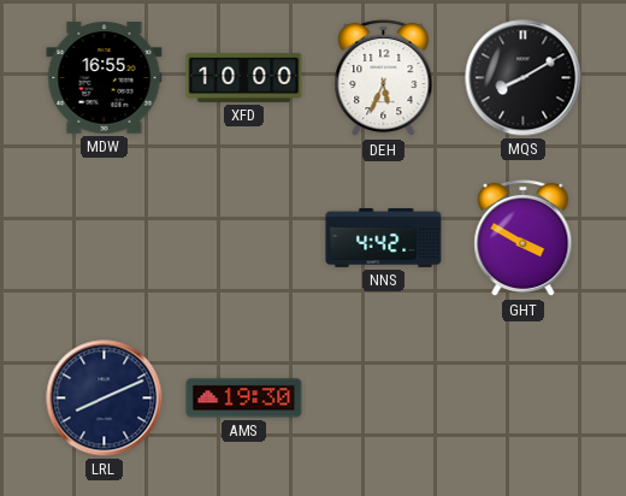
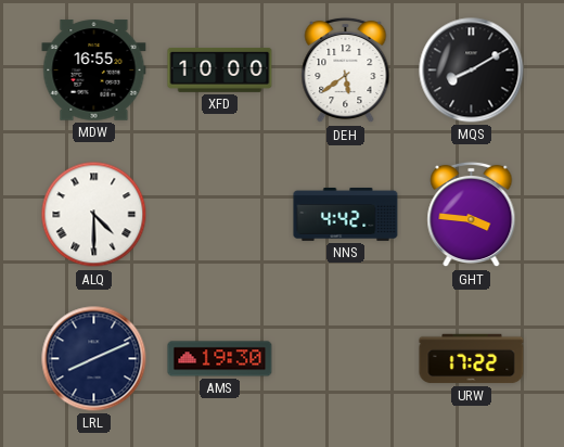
DEH: 5:34 -> 5:39 (346, 71)
ALQ: none -> 4:30 (94, 215)
GHT: 3:50 -> 3:46 (472, 215)
URW: none -> 17:22 (472, 359)
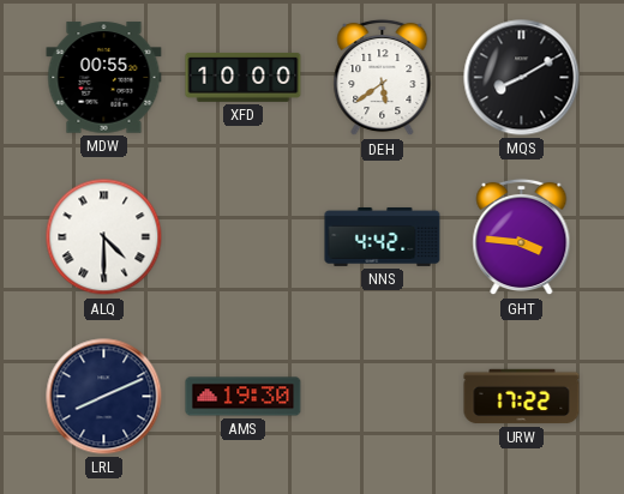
MDW: 16:55 -> 00:55 (104, 78)
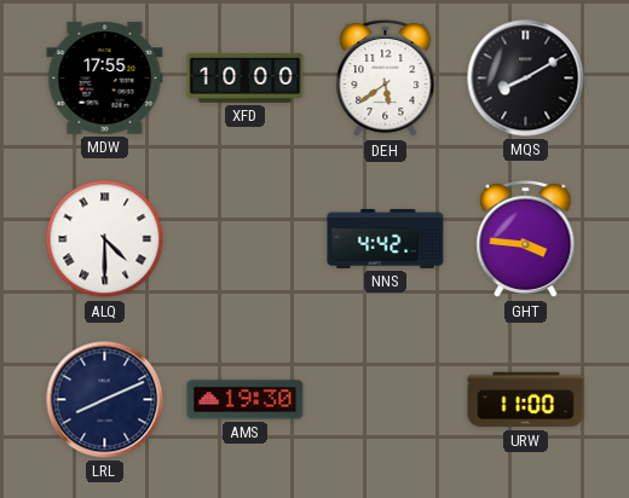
MDW: 00:55 -> 17:55 (105, 79)
URW: 17:22 -> 11:00 (526, 400)
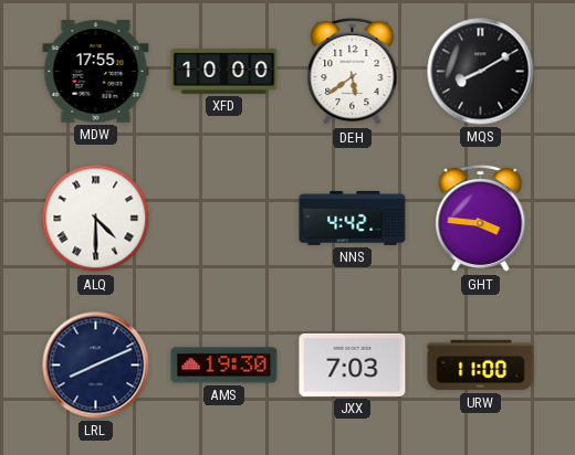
JXX: none -> 7:03 (353, 364)
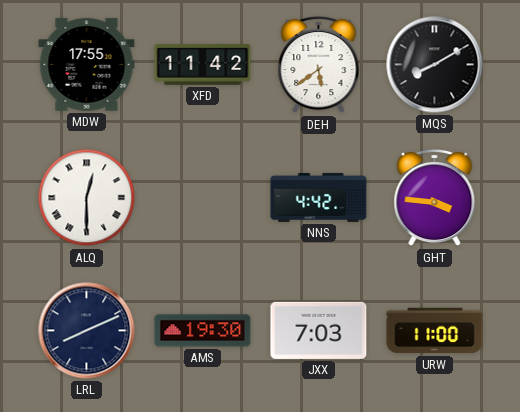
XFD: 10:00 -> 11:42 (203, 64)
ALQ: 4:30 -> 12:30 (87, 198)
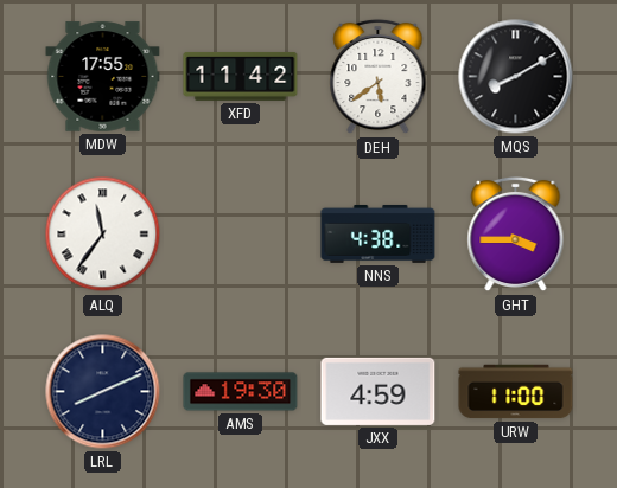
ALQ: 12:30 -> 11:36 (103, 235)
NNS: 4:42 -> 4:38 (379, 235)
GHT: 3:46 -> 3:45 (516, 235)
JXX: 7:03 -> 4:59 (379, 391)
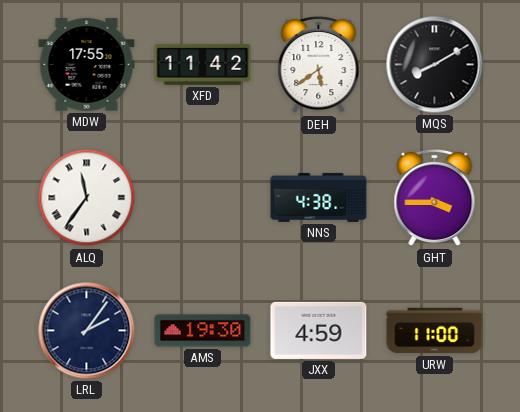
LRL: 8:11 -> 2:06 (87, 331)
